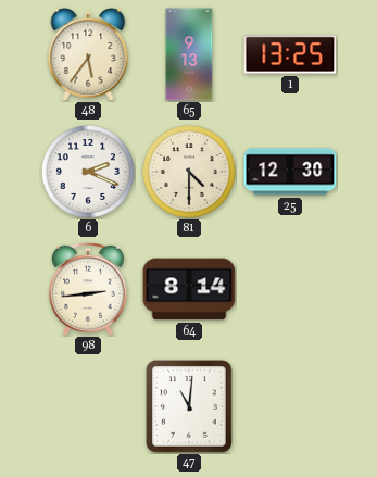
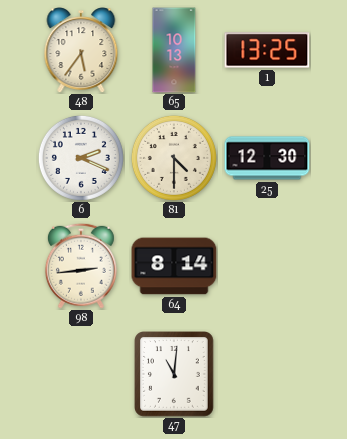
65: 9:13 -> 10:13 (174, 50)
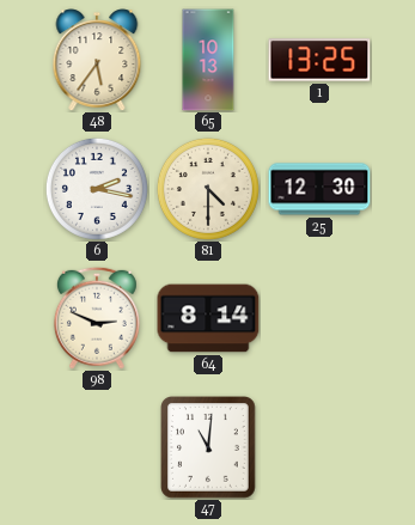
6: 2:19 -> 2:17 (97, 189)
98: 2:44 -> 2:49 (97, 318)
